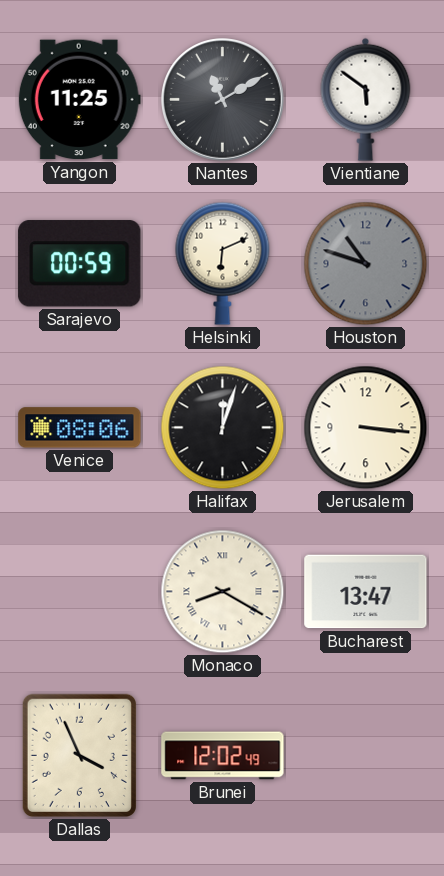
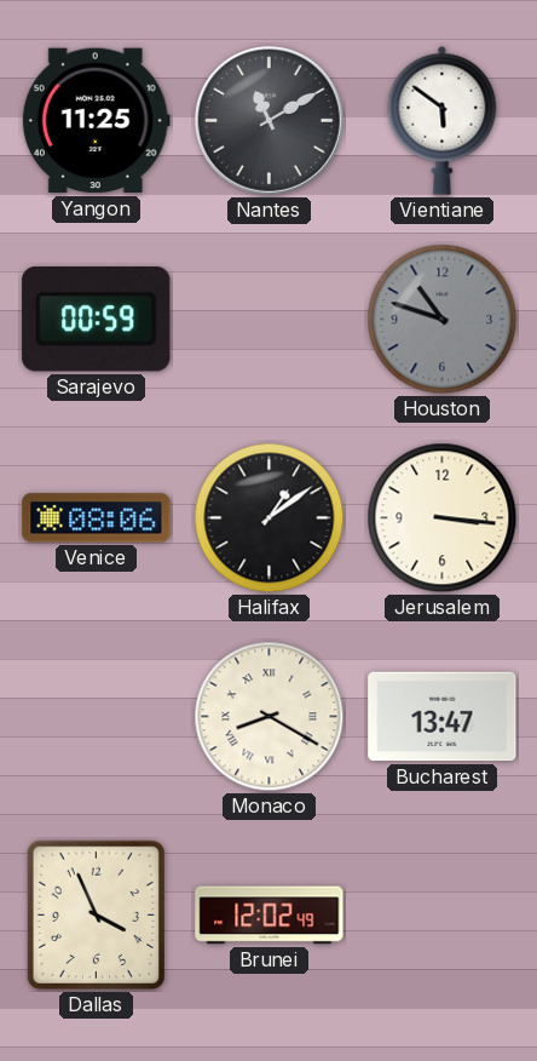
Helsinki: 6:11 -> none (223, 263)
Halifax: 12:03 -> 1:09 (270, 518)
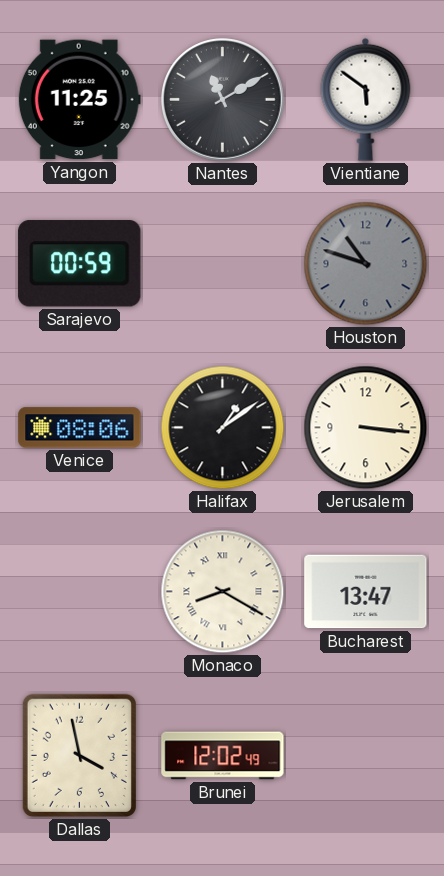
Dallas: 3:56 -> 3:58 (79, 755)
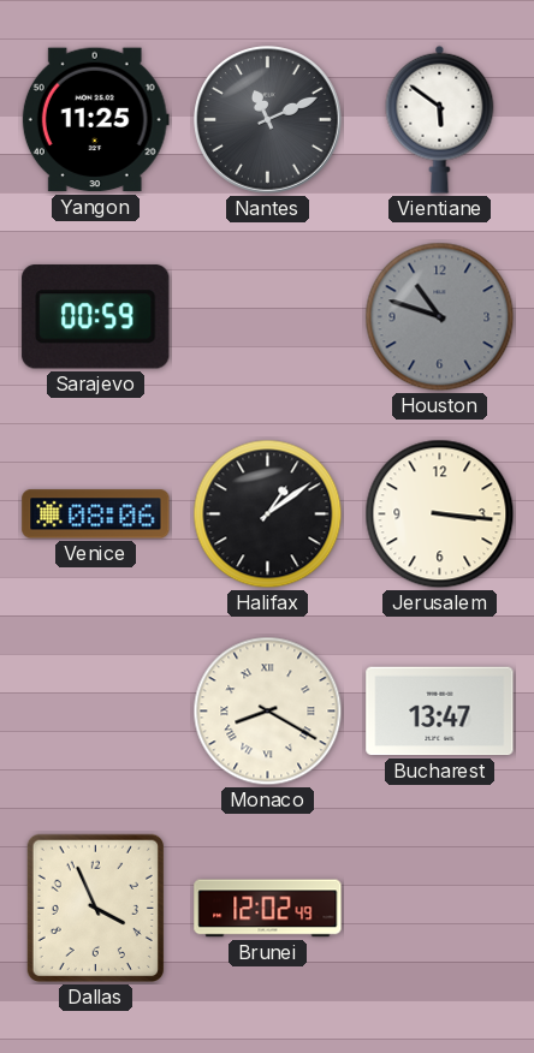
Nantes: 11:10 -> 11:11 (268, 120)
Dallas: 3:58 -> 3:56 (95, 908)
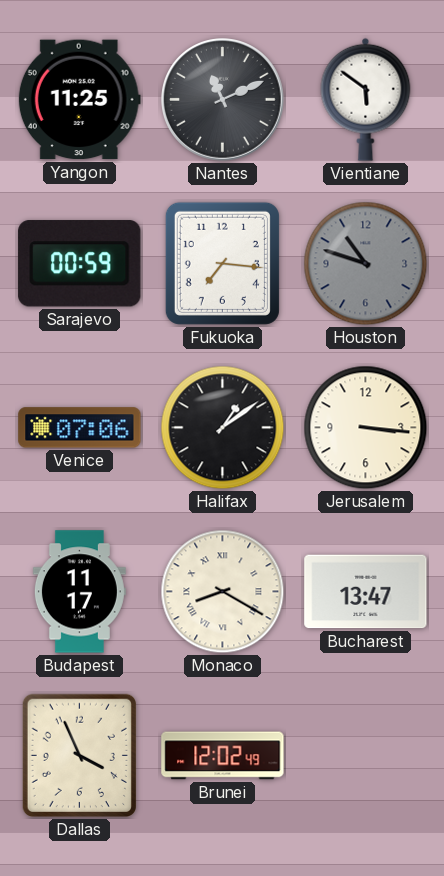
Fukuoka: none -> 7:16 (222, 263)
Venice: 08:06 -> 07:06 (80, 428)
Budapest: none -> 11:17 (79, 592)
